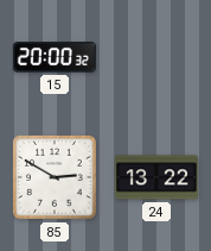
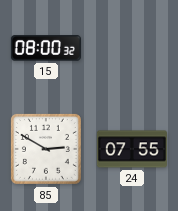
15: 20:00 -> 08:00 (46, 48)
24: 13:22 -> 07:55 (132, 149)
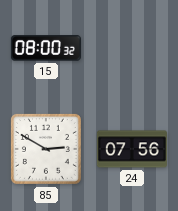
24: 07:55 -> 07:56 (132, 149)
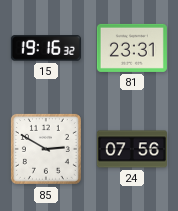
15: 08:00 -> 19:16 (46, 48)
81: none -> 23:31 (132, 48)
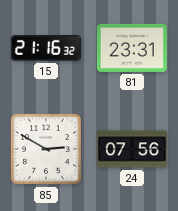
15: 19:16 -> 21:16 (46, 48)
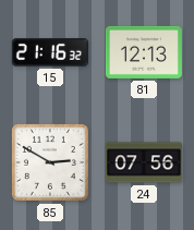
81: 23:31 -> 12:13 (144, 52)
